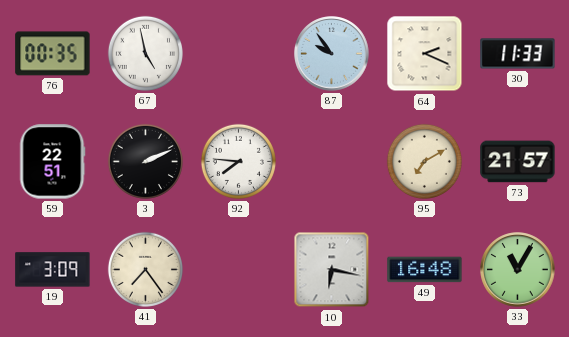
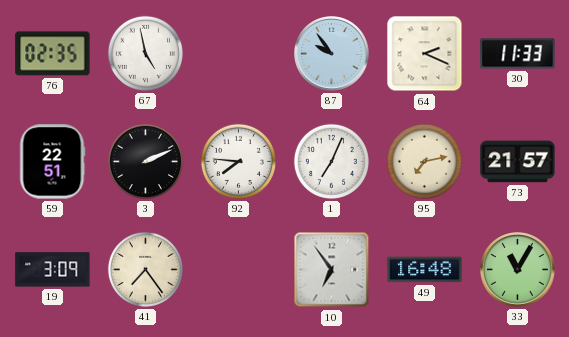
76: 00:35 -> 02:35 (53, 54)
1: none -> 7:04 (331, 161)
95: 7:10 -> 7:13 (424, 161)
10: 6:17 -> 6:54 (332, 270)
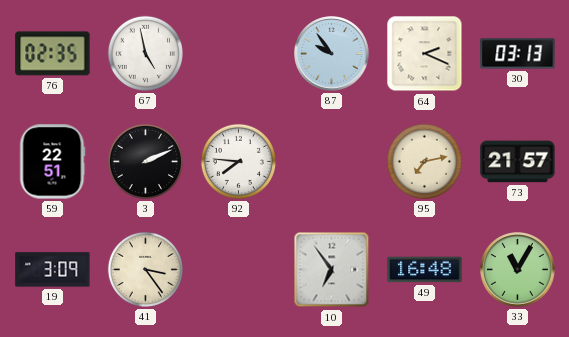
30: 11:33 -> 03:13 (518, 54)
1: 7:04 -> none (331, 161)
41: 7:24 -> 3:24 (145, 269)
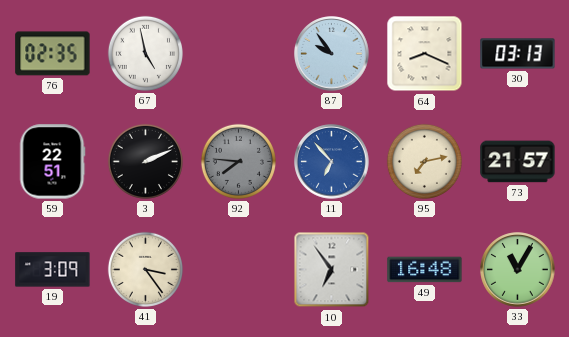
64: 2:19 -> 8:19 (425, 54)
92 dial: white -> grey (238, 161)
11: none -> 6:53 (332, 162)
